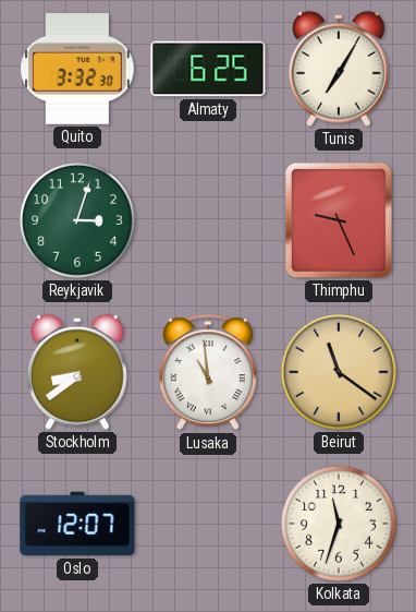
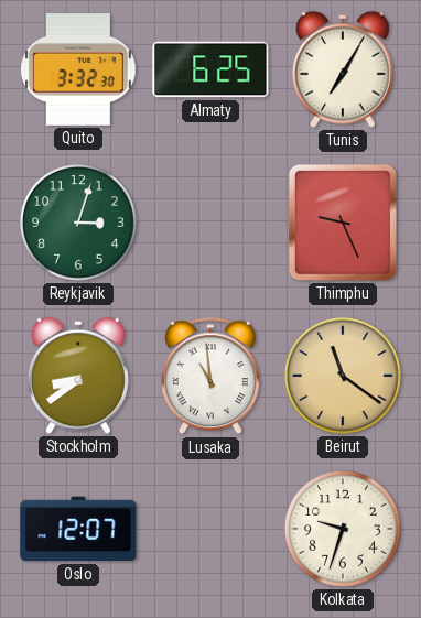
Kolkata: 11:33 -> 9:33 (344, 530)
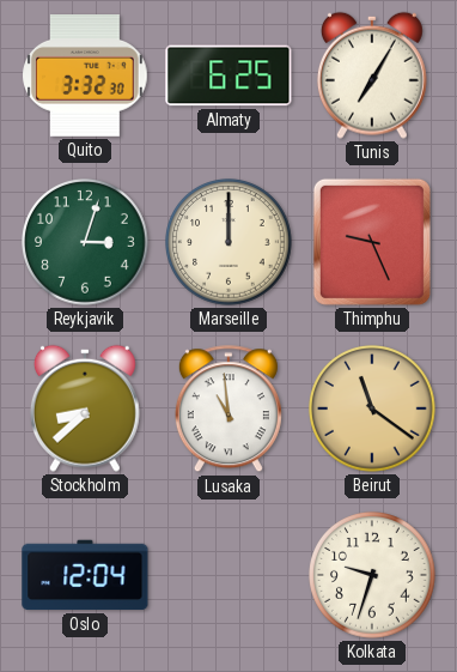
Marseille: none -> 12:00 (230, 243)
Stockholm: 8:39 -> 8:38 (85, 408)
Oslo: 12:07 -> 12:04 (85, 575)
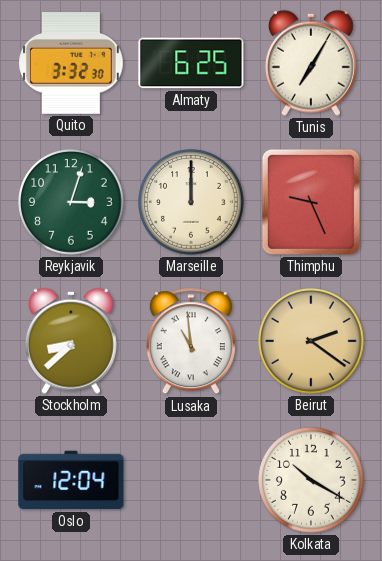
Beirut: 11:21 -> 2:21 (312, 342)
Kolkata: 9:33 -> 10:20 (312, 481)
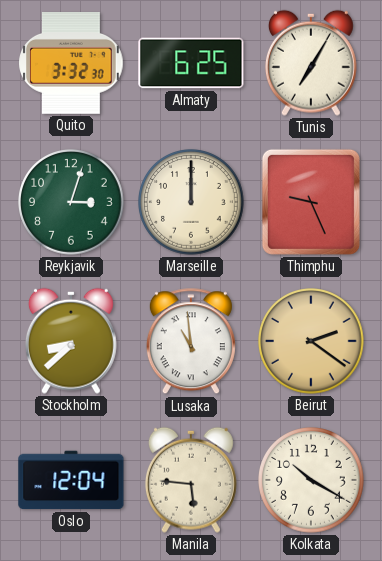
Manila: none -> 5:46 (191, 480)
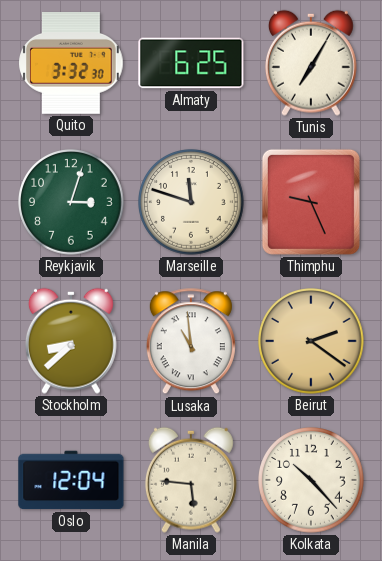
Marseille: 12:00 -> 11:48 (192, 203)
Kolkata: 10:20 -> 10:23 (312, 481)
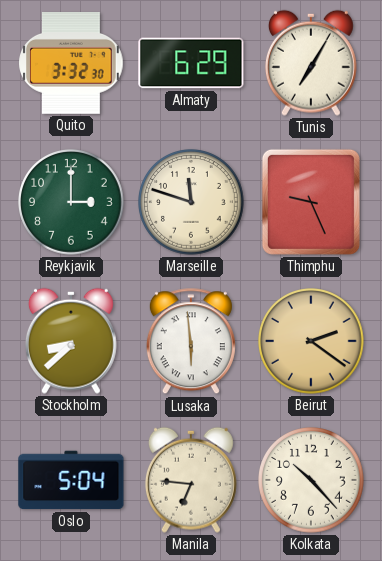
Almaty: 6:25 -> 6:29 (191, 63)
Reykjavik: 3:03 -> 3:00 (72, 203)
Lusaka: 10:59 -> 5:59 (191, 342)
Oslo: 12:04 -> 5:04 (71, 480)
Manila: 5:46 -> 6:46 (191, 480)
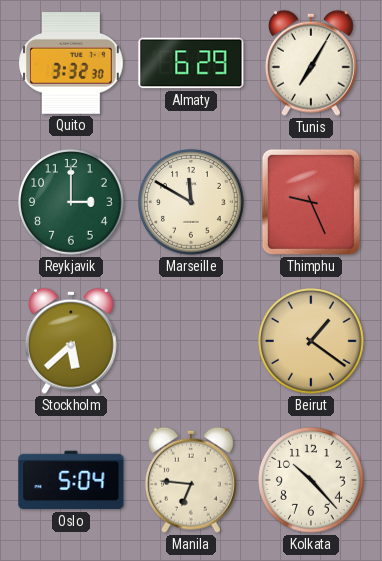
Marseille: 11:48 -> 11:50 (192, 203)
Stockholm: 8:38 -> 5:38 (71, 341)
Lusaka: 5:59 -> none (191, 342)
Beirut: 2:21 -> 1:21 (312, 342)
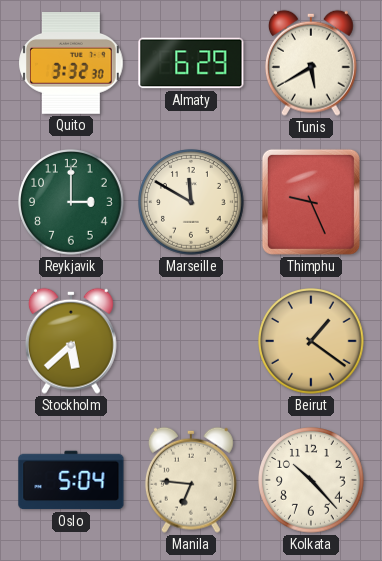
Tunis: 7:05 -> 5:40 (311, 63)
